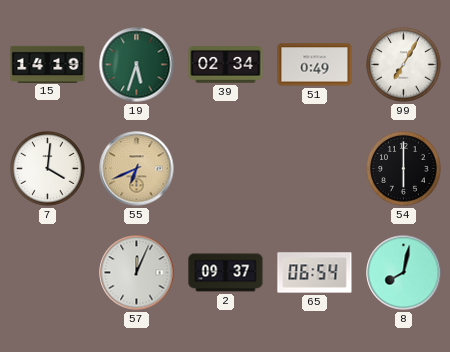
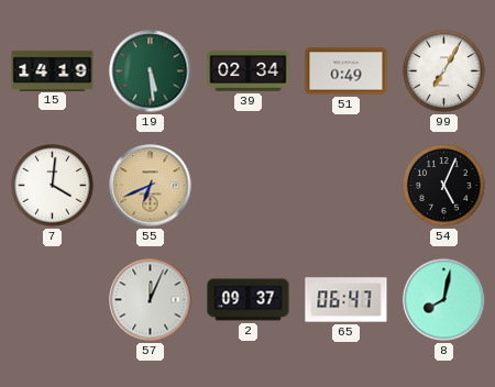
19: 5:33 -> 5:29 (151, 71)
54: 6:00 -> 5:04 (444, 186)
65: 06:54 -> 06:47 (346, 300)
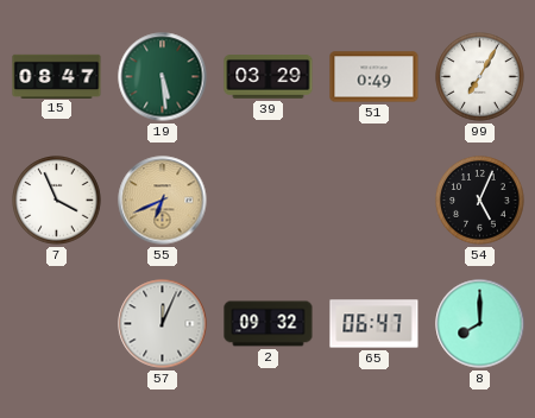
15: 14:19 -> 08:47 (57, 76)
39: 02:34 -> 03:29 (269, 77)
7: 4:01 -> 3:56 (57, 201)
2: 09:37 -> 09:32 (269, 324)
8: 8:02 -> 8:00 (480, 324)
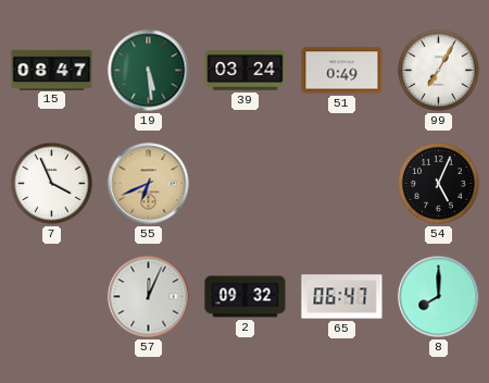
39: 03:29 -> 03:24 (246, 71)
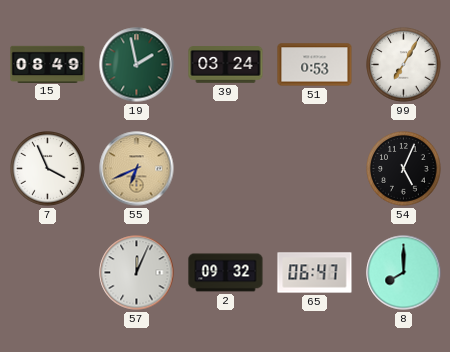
15: 08:47 -> 08:49 (48, 64)
19: 5:29 -> 1:58 (137, 65)
51: 0:49 -> 0:53 (315, 65)
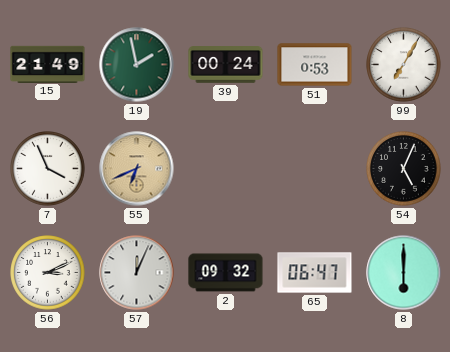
15: 08:49 -> 21:49 (48, 64)
39: 03:24 -> 00:24 (226, 65)
56: none -> 3:11 (48, 273)
8: 8:00 -> 6:00 (404, 273)
